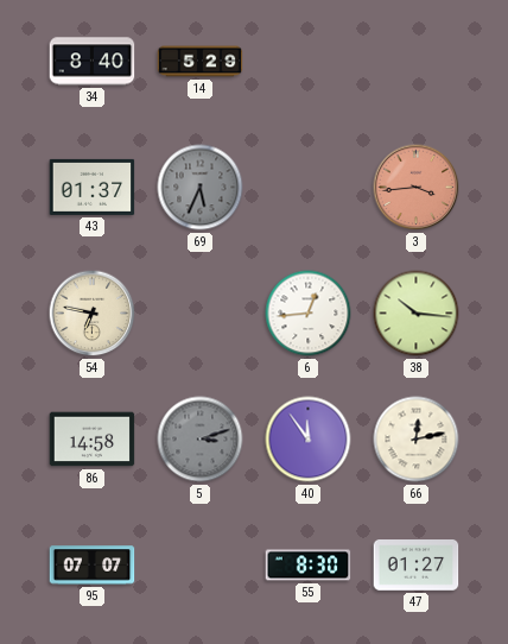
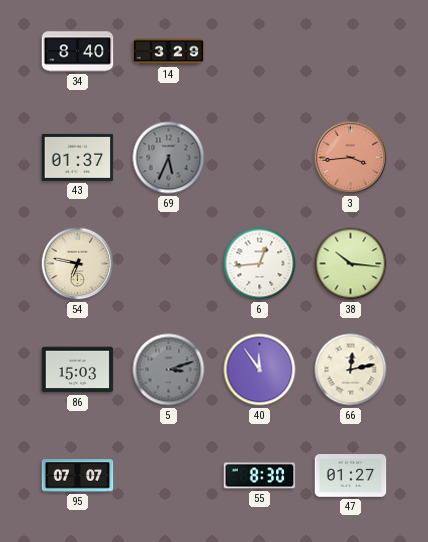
14: 5:29 -> 3:29 (169, 52)
86: 14:58 -> 15:03 (78, 370)
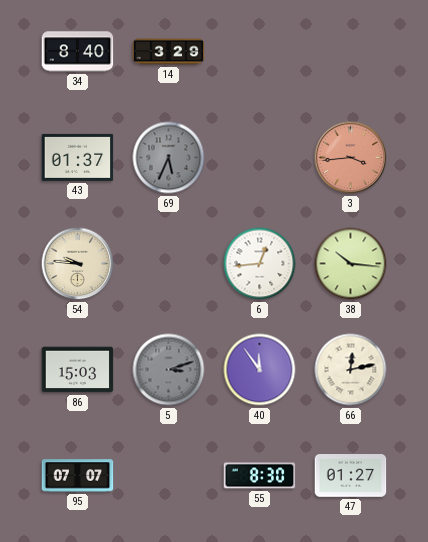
54: 6:47 -> 9:46 (78, 264)
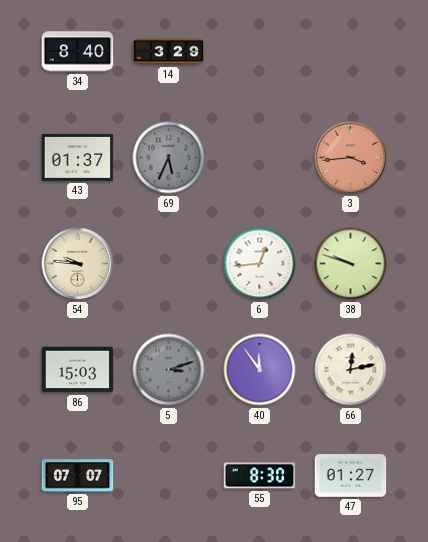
38: 10:16 -> 9:48 (351, 264)
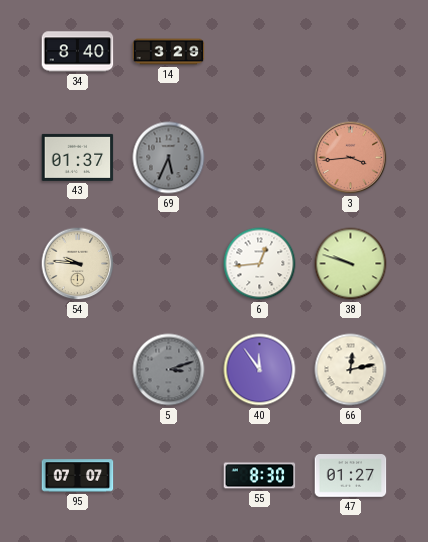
86: 15:03 -> none (78, 370)
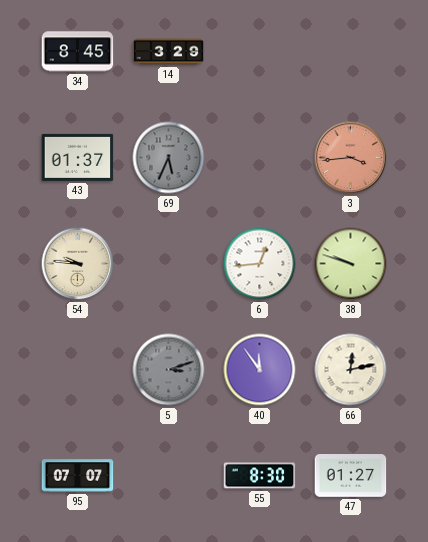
34: 8:40 -> 8:45 (78, 52)
